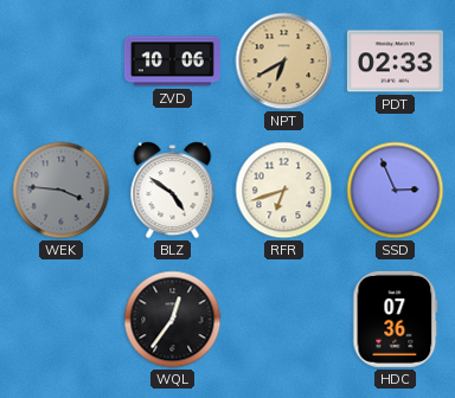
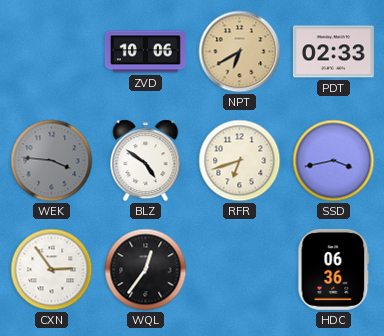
SSD: 2:56 -> 3:43 (334, 161)
CXN: none -> 2:54 (52, 270)
HDC: 07:36 -> 06:36 (334, 269)
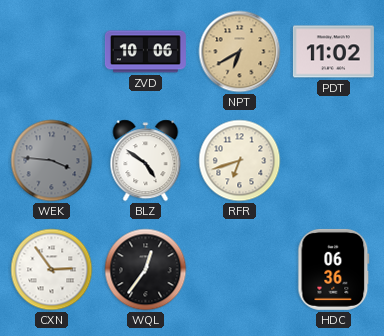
PDT: 02:33 -> 11:02 (333, 52)
SSD: 3:43 -> none (334, 161)
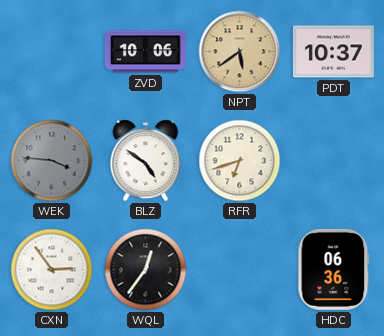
NPT: 6:40 -> 5:39 (240, 52)
PDT: 11:02 -> 10:37 (333, 52)
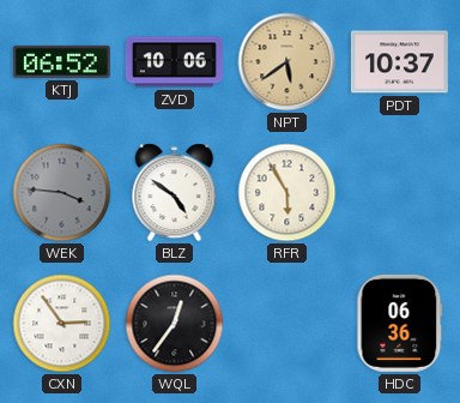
KTJ: none -> 06:52 (61, 61)
RFR: 6:42 -> 5:55 (287, 193)
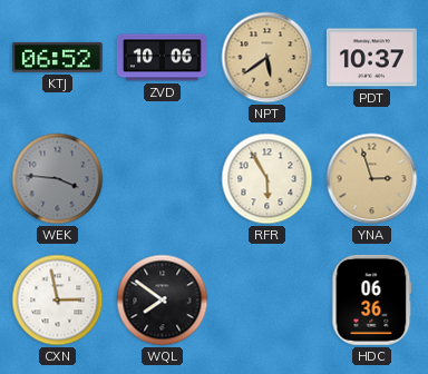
BLZ: 4:51 -> none (175, 193)
YNA: none -> 2:57 (372, 179)
CXN: 2:54 -> 2:58 (58, 301)
WQL: 12:36 -> 7:51 (163, 301)
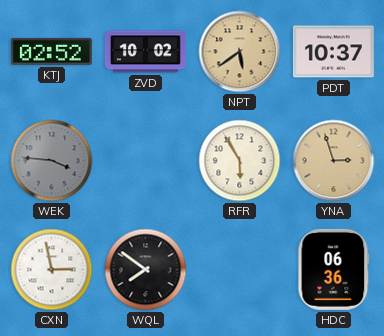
KTJ: 06:52 -> 02:52 (51, 51)
ZVD: 10:06 -> 10:02 (145, 52)
